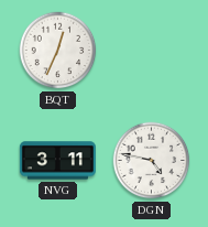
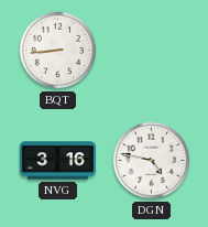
BQT: 12:34 -> 8:44 (58, 51)
NVG: 3:11 -> 3:16 (57, 161)
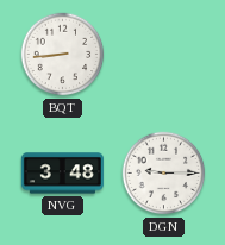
NVG: 3:16 -> 3:48 (62, 174)
DGN: 4:47 -> 9:15 (164, 174)
